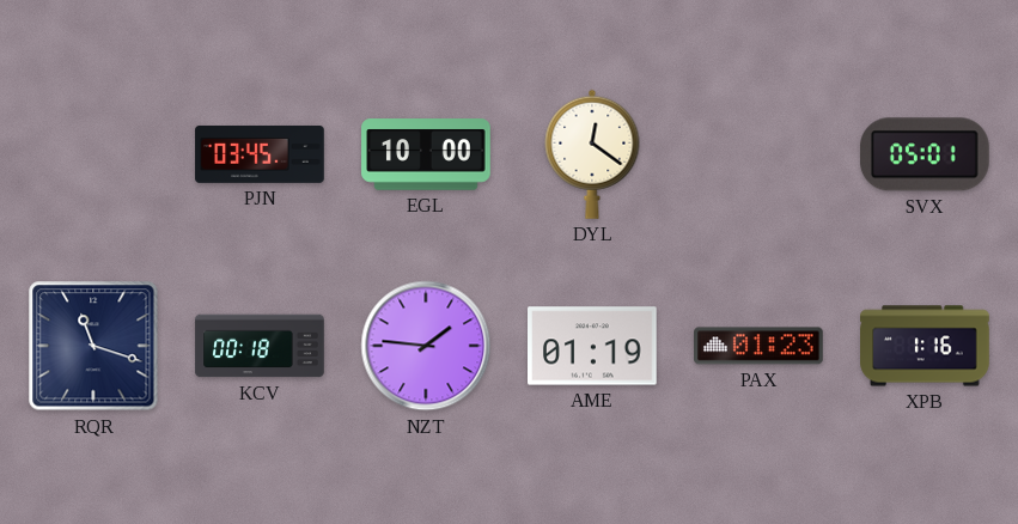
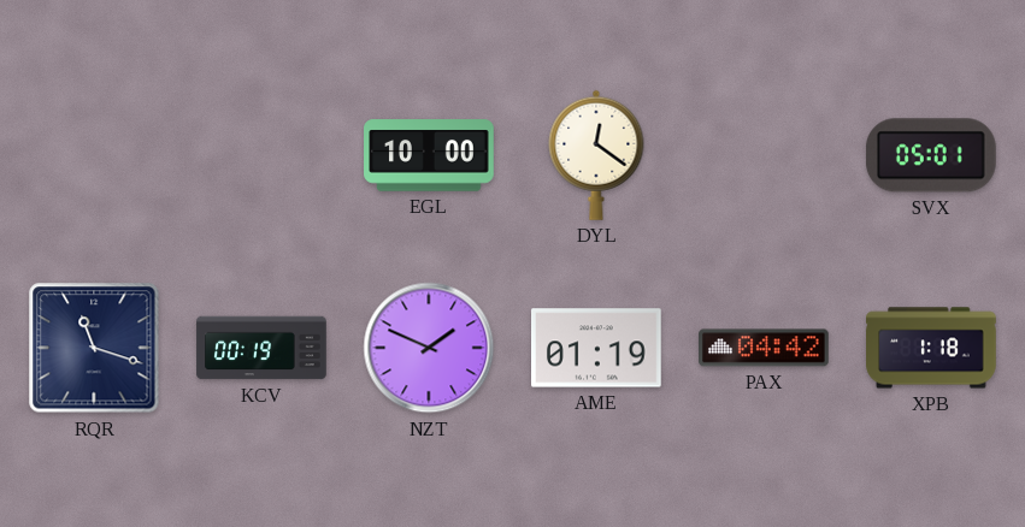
PJN: 03:45 -> none (260, 154)
KCV: 00:18 -> 00:19 (261, 348)
NZT: 1:46 -> 1:49 (429, 348)
PAX: 01:23 -> 04:42 (765, 348)
XPB: 1:16 -> 1:18 (931, 348)
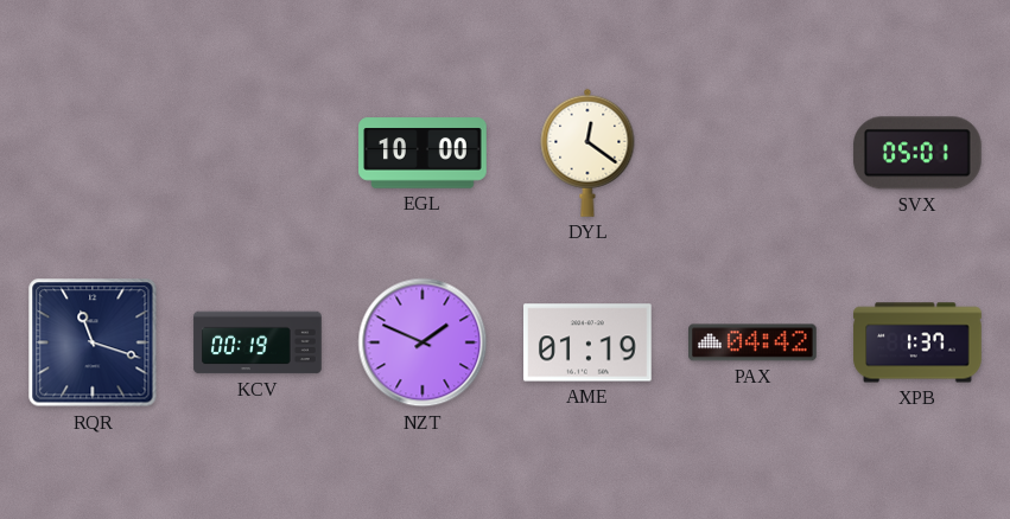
XPB: 1:18 -> 1:37 (917, 342)
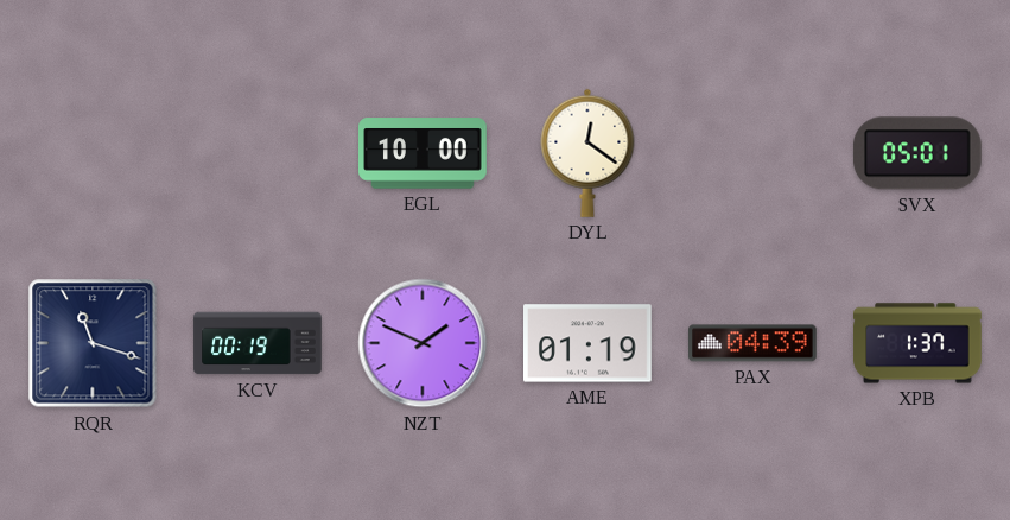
PAX: 04:42 -> 04:39 (754, 343)
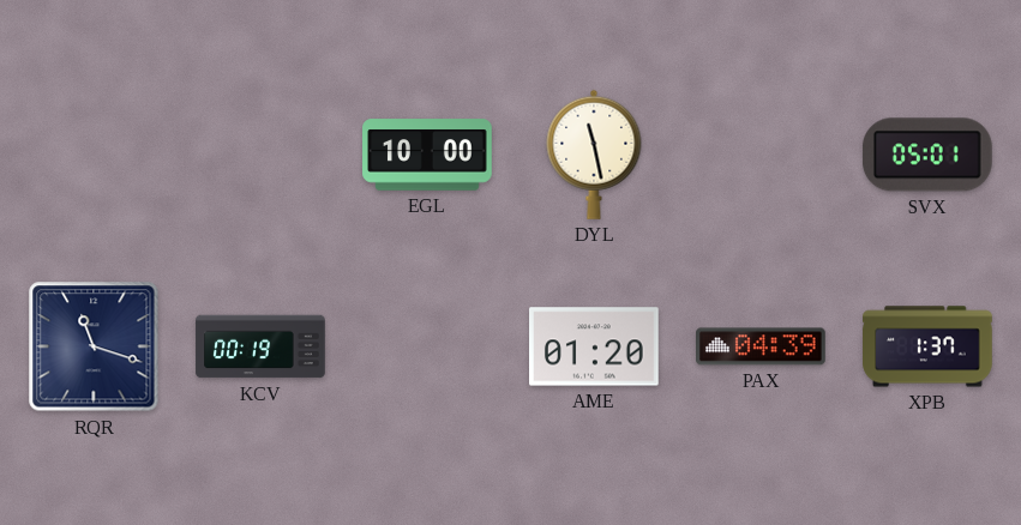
DYL: 12:21 -> 11:28 (594, 155)
NZT: 1:49 -> none (423, 343)
AME: 01:19 -> 01:20 (595, 346)
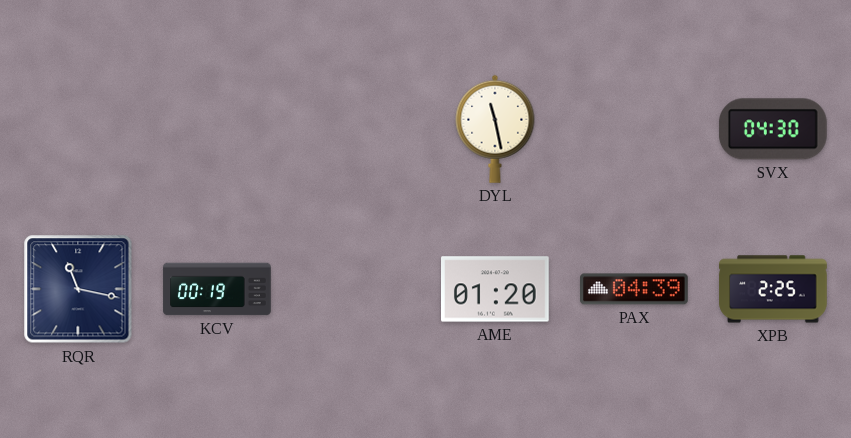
EGL: 10:00 -> none (427, 155)
SVX: 05:01 -> 04:30 (773, 129)
RQR: 11:18 -> 11:17 (78, 289)
XPB: 1:37 -> 2:25 (773, 289)
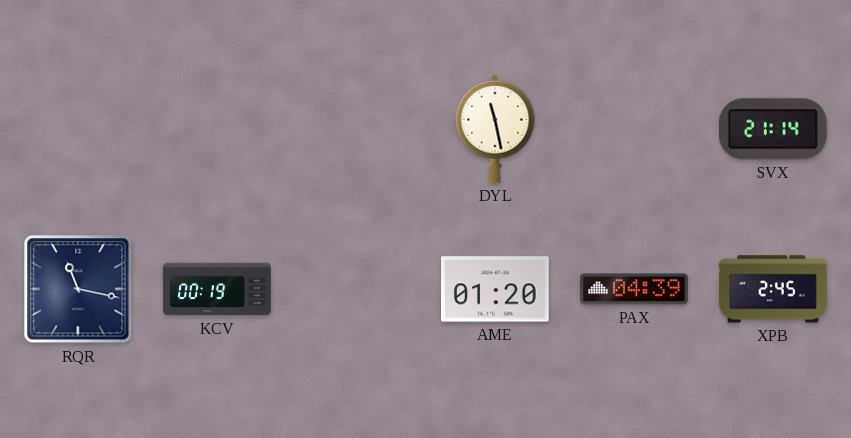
SVX: 04:30 -> 21:14 (773, 129)
XPB: 2:25 -> 2:45 (773, 289)
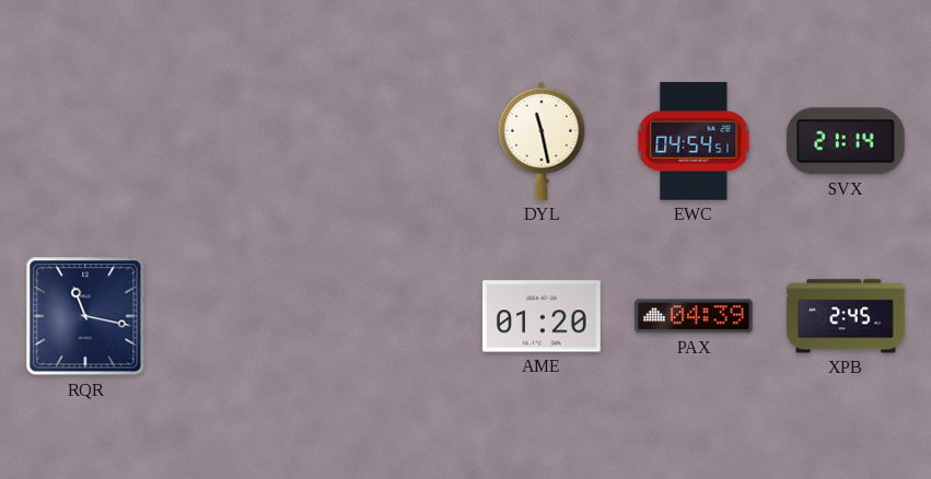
EWC: none -> 04:54 (694, 142)
KCV: 00:19 -> none (217, 289)
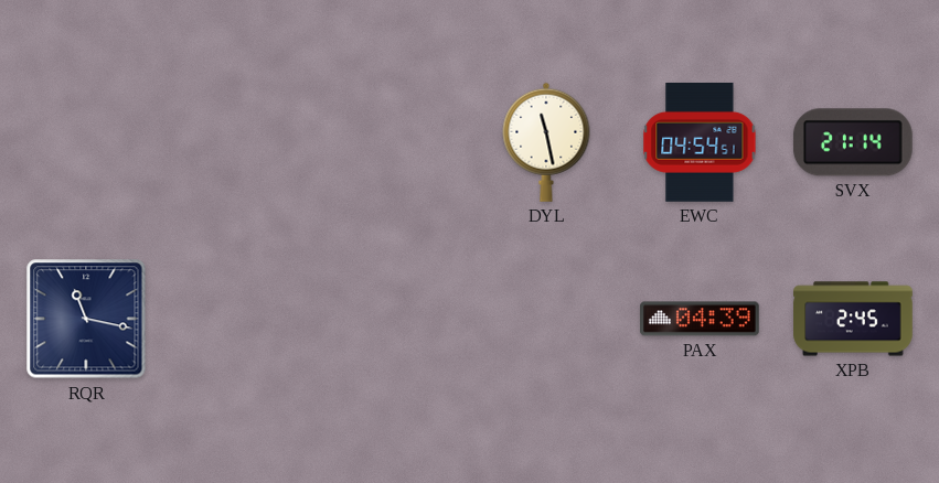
AME: 01:20 -> none (543, 316)
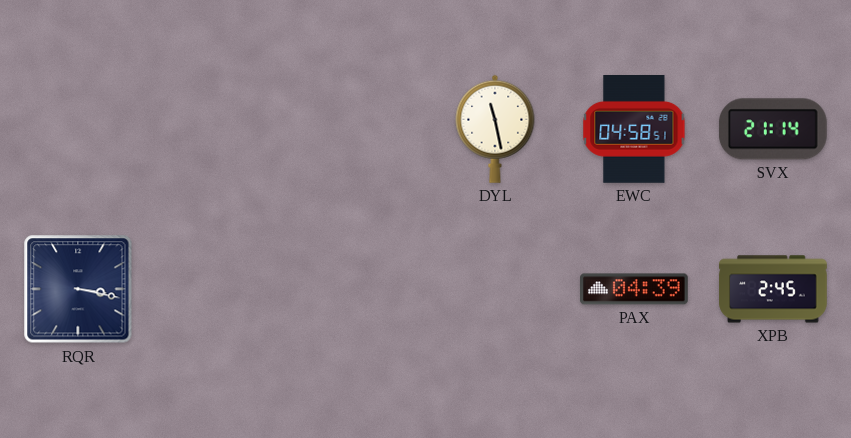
EWC: 04:54 -> 04:58 (634, 130)
RQR: 11:17 -> 3:17 (78, 289)
